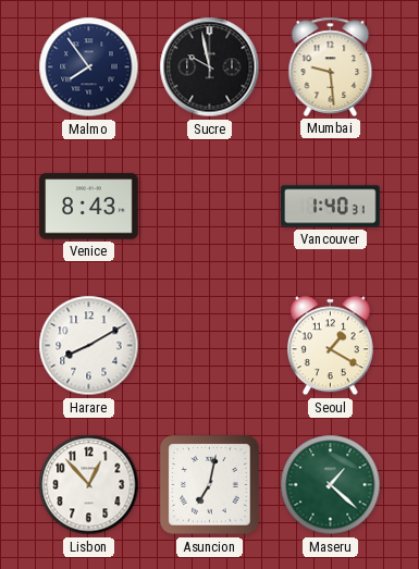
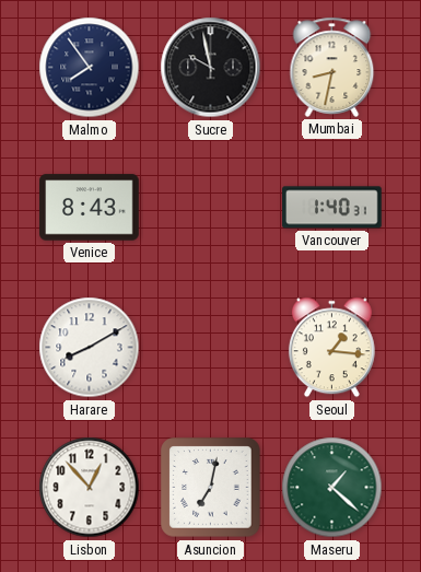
Mumbai: 9:29 -> 8:32 (332, 67)
Seoul: 1:20 -> 1:16 (331, 348)
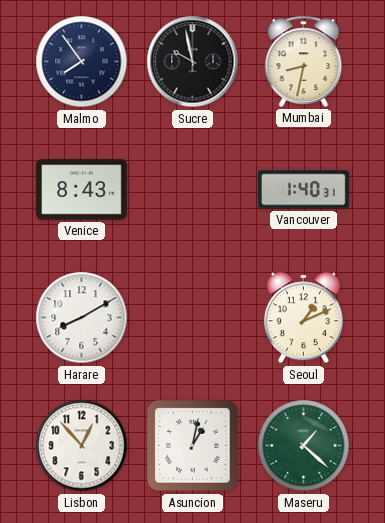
Seoul: 1:16 -> 1:11 (303, 318)
Asuncion: 7:02 -> 1:02 (193, 446)
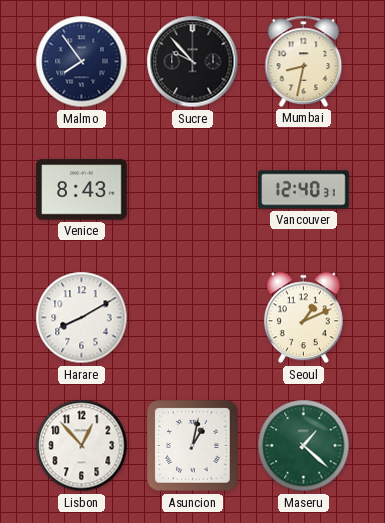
Sucre: 9:58 -> 9:53 (193, 62)
Vancouver: 1:40 -> 12:40 (304, 190)
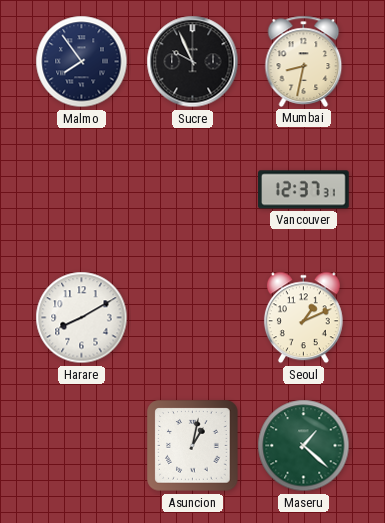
Sucre: 9:53 -> 9:56 (193, 62)
Venice: 8:43 -> none (82, 190)
Vancouver: 12:40 -> 12:37 (304, 190)
Lisbon: 12:53 -> none (82, 446)
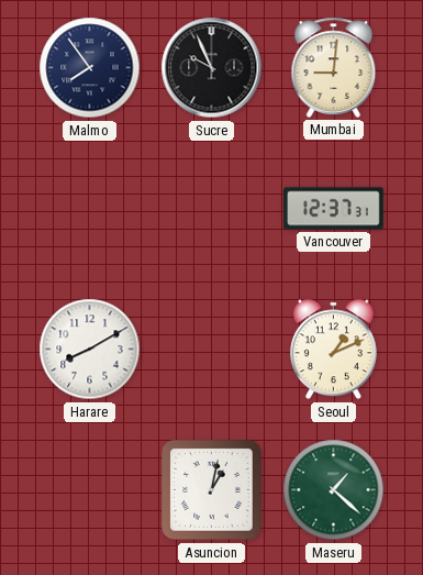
Mumbai: 8:32 -> 9:01 (334, 67)
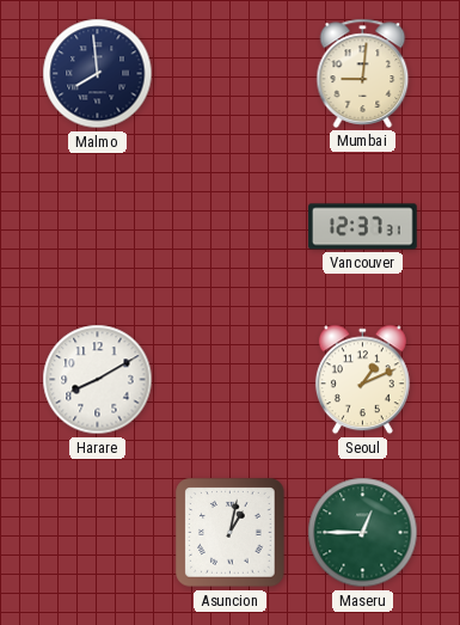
Malmo: 7:54 -> 7:59 (98, 74)
Sucre: 9:56 -> none (212, 68)
Maseru: 1:22 -> 12:45 (363, 533)
